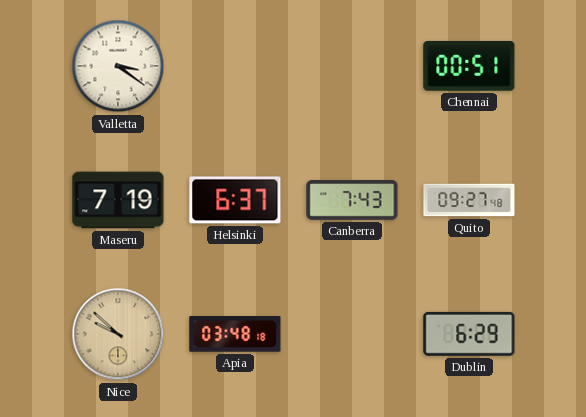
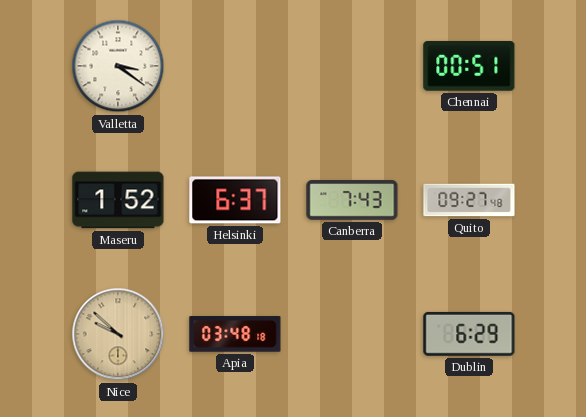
Maseru: 7:19 -> 1:52 (118, 200)
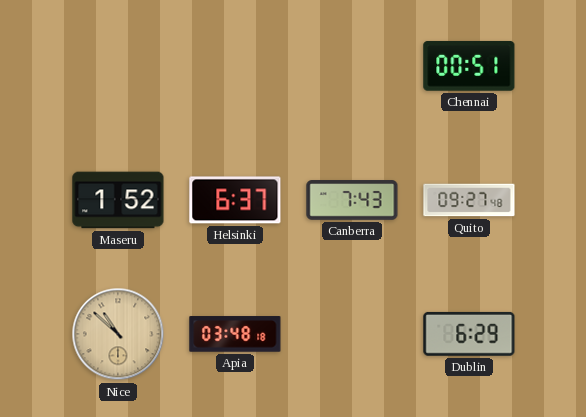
Valletta: 3:21 -> none (118, 66)
Nice: 9:52 -> 10:52 (118, 334)
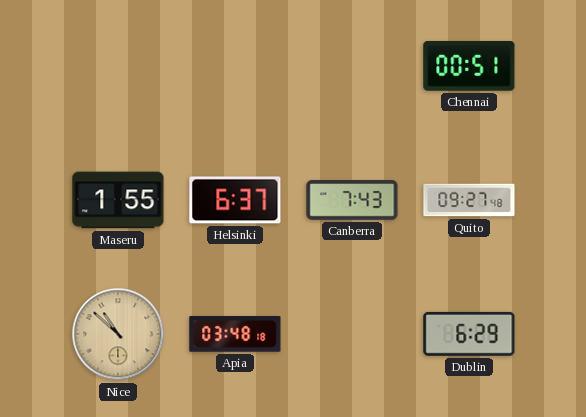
Maseru: 1:52 -> 1:55 (118, 200)
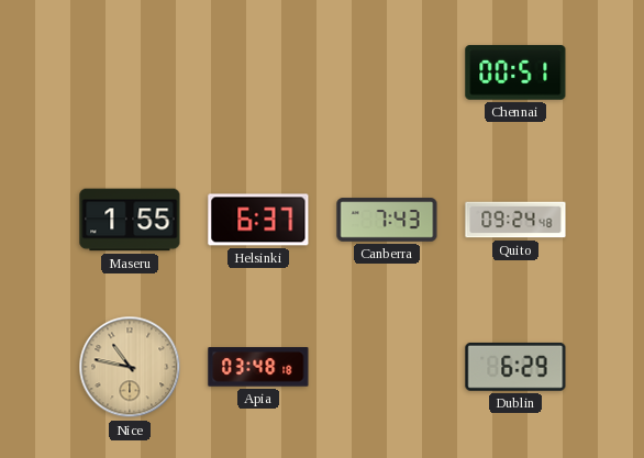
Quito: 09:27 -> 09:24 (515, 220)
Nice: 10:52 -> 10:47 (130, 367)
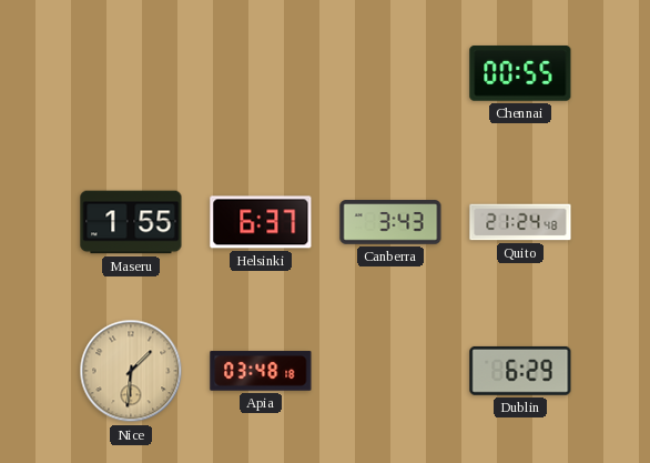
Chennai: 00:51 -> 00:55 (520, 73)
Canberra: 7:43 -> 3:43 (390, 222)
Quito: 09:24 -> 21:24 (520, 222)
Nice: 10:47 -> 1:31 (131, 371)
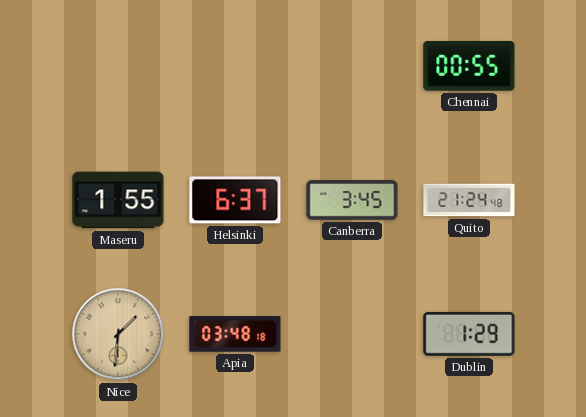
Canberra: 3:43 -> 3:45 (352, 200)
Dublin: 6:29 -> 1:29 (469, 334)
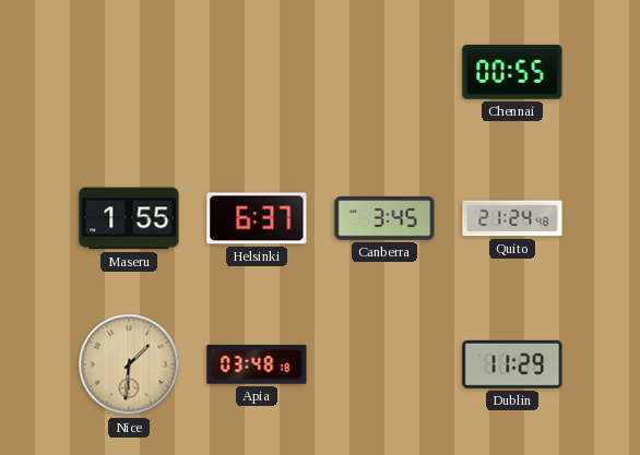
Dublin: 1:29 -> 11:29 (512, 364)
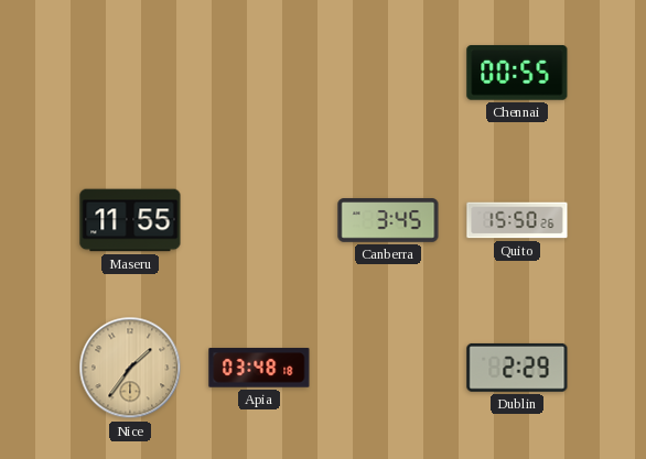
Maseru: 1:55 -> 11:55 (130, 220)
Helsinki: 6:37 -> none (257, 218)
Quito: 21:24 -> 15:50 (517, 220)
Nice: 1:31 -> 1:36 (130, 368)
Dublin: 11:29 -> 2:29 (517, 368)
